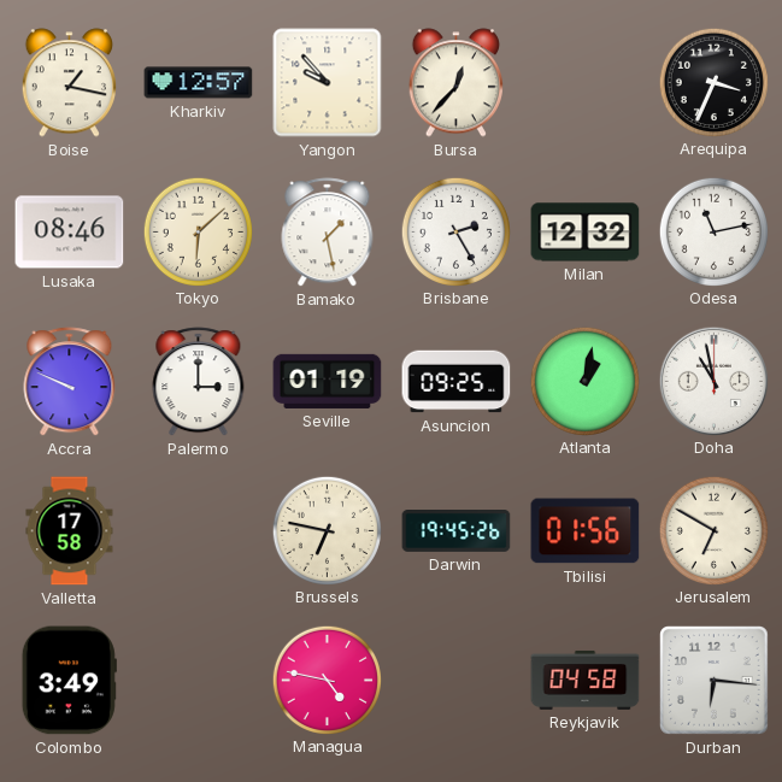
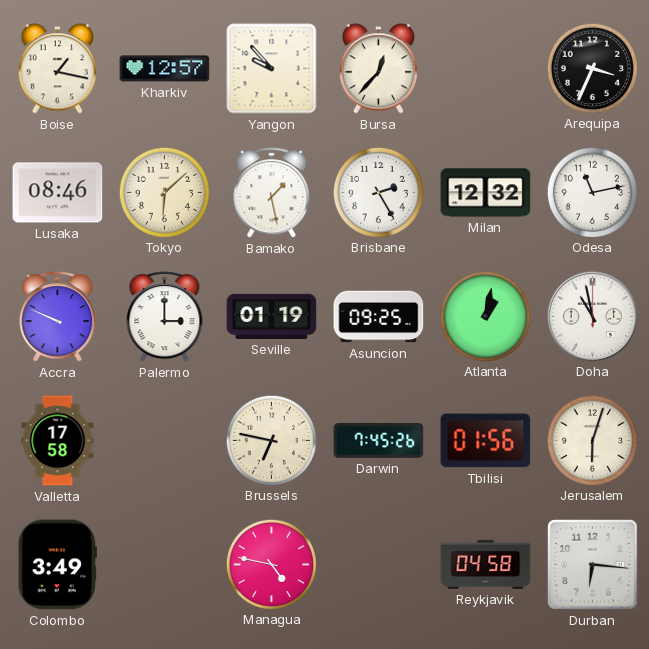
Darwin: 19:45 -> 7:45 (379, 441)
Jerusalem: 6:50 -> 6:03 (592, 440)
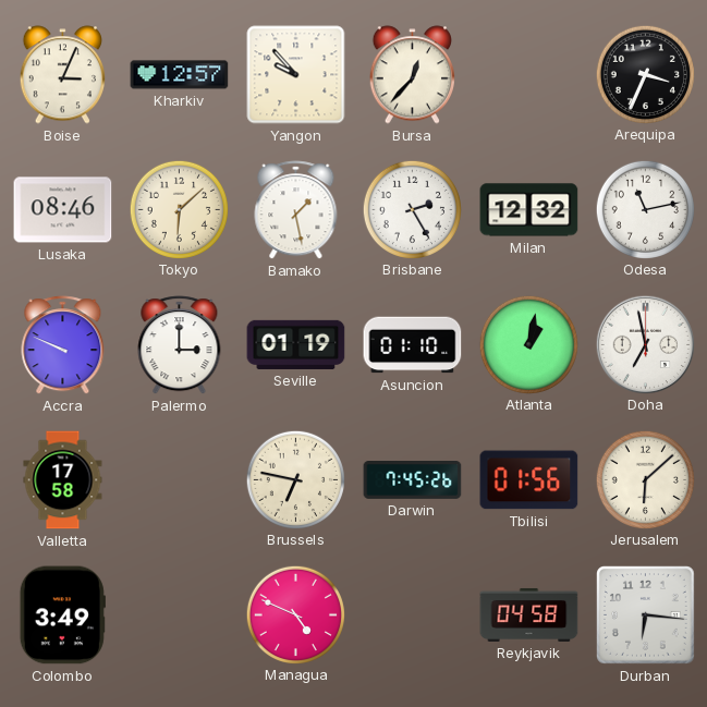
Boise: 1:17 -> 3:04 (62, 75)
Asuncion: 09:25 -> 01:10 (413, 345)
Doha: 10:58 -> 6:58 (645, 344)
Jerusalem: 6:03 -> 6:08 (645, 479)
Managua: 4:47 -> 4:49 (295, 614)
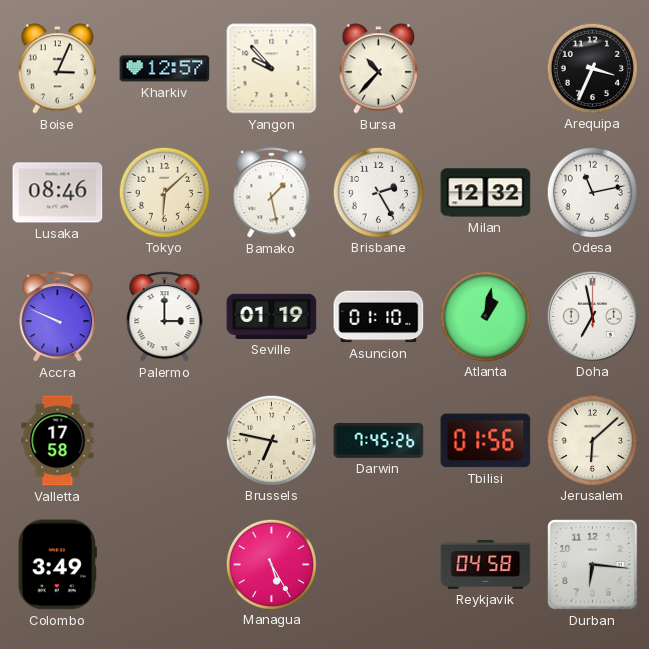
Bursa: 12:37 -> 10:37 (378, 69)
Managua: 4:49 -> 5:25 (271, 564)
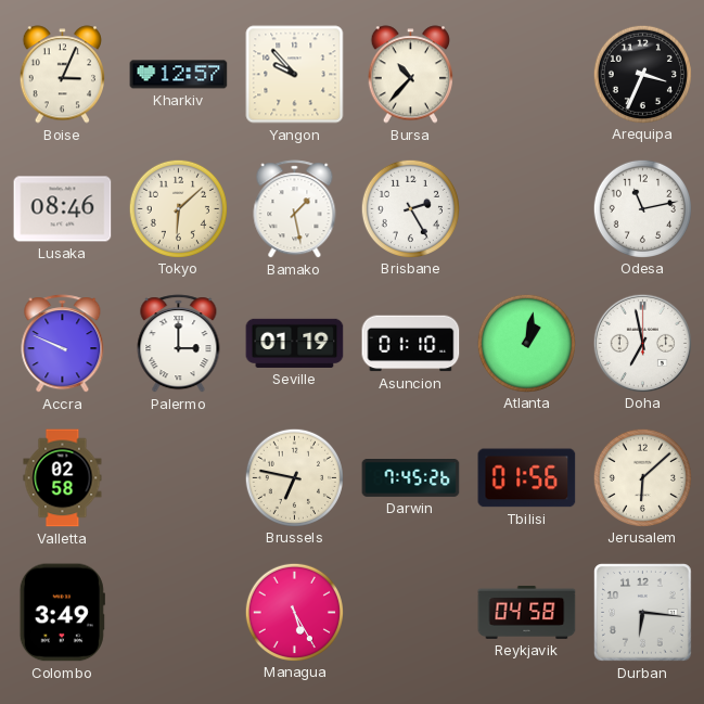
Milan: 12:32 -> none (486, 193)
Valletta: 17:58 -> 02:58 (63, 478)
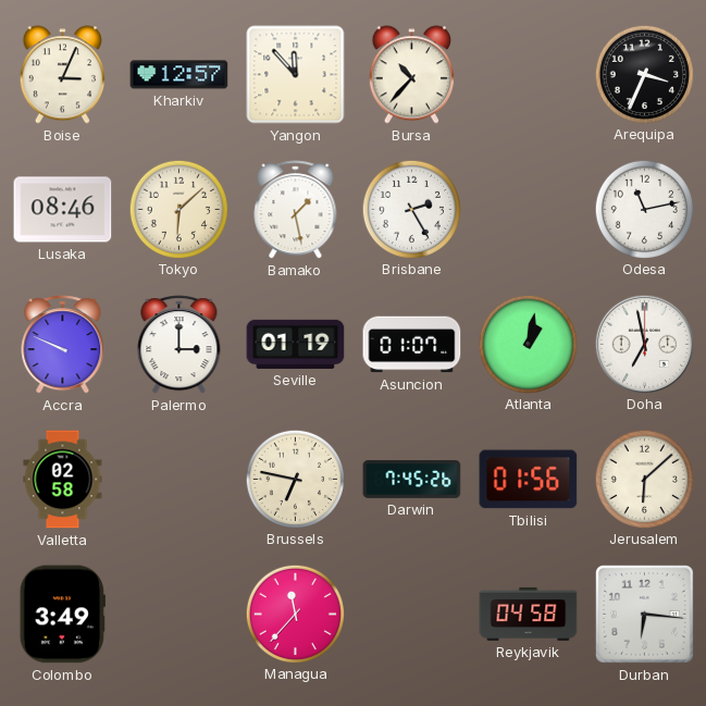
Yangon: 9:53 -> 11:53 (296, 75)
Asuncion: 01:10 -> 01:07 (412, 345)
Managua: 5:25 -> 11:37 (295, 614)
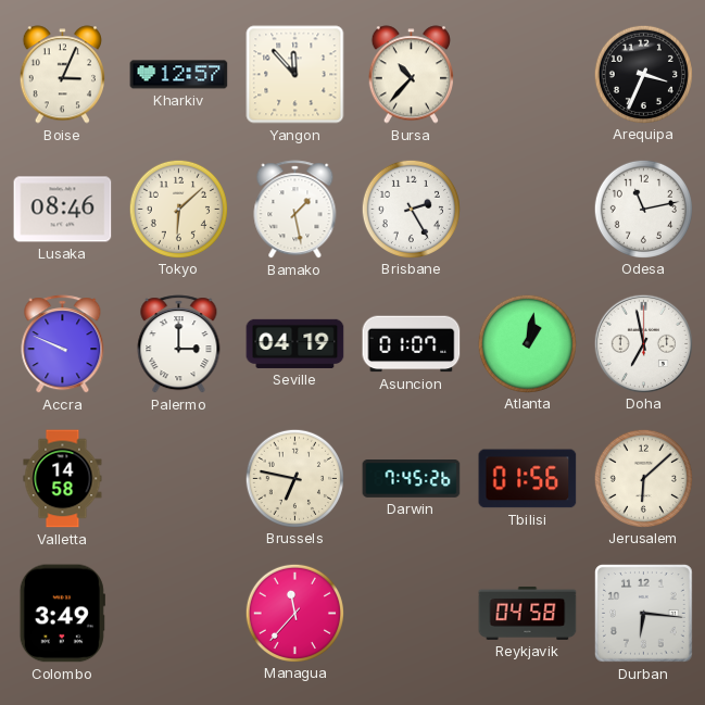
Seville: 01:19 -> 04:19 (295, 343)
Valletta: 02:58 -> 14:58 (63, 479)
